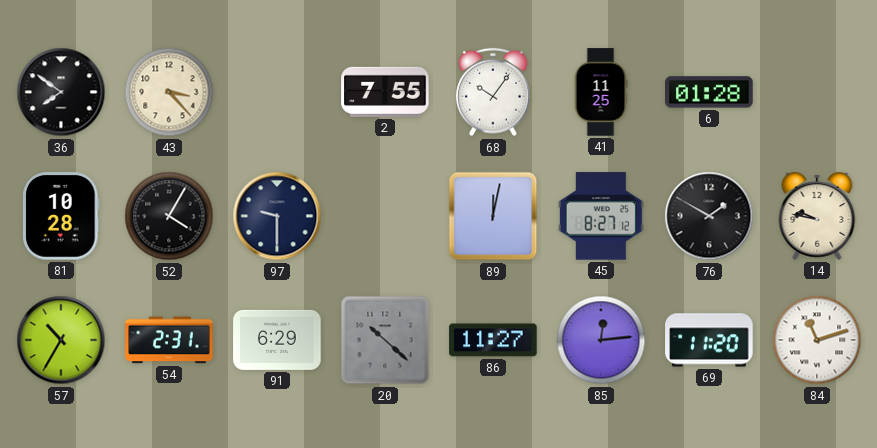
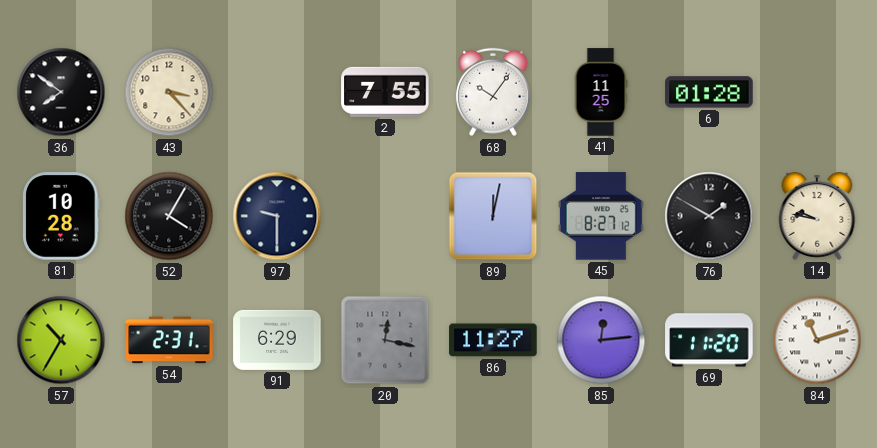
20: 10:22 -> 12:17 (385, 340)
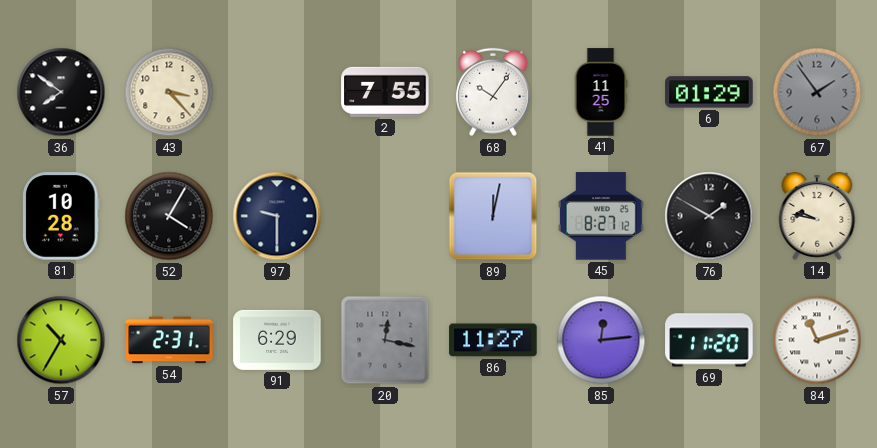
6: 01:28 -> 01:29 (709, 92)
67: none -> 1:54 (817, 92)
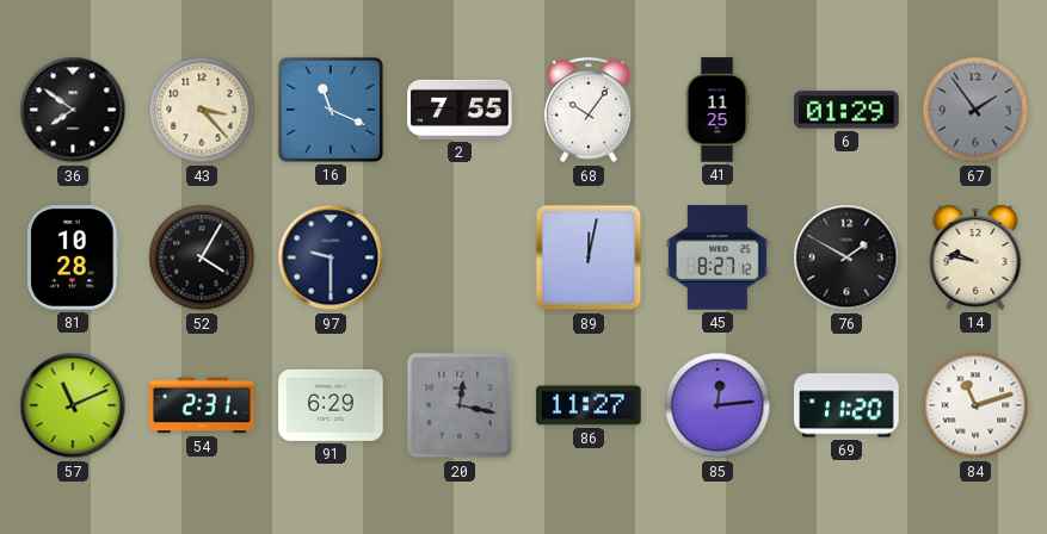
16: none -> 11:19 (331, 110)
57: 10:35 -> 11:11 (73, 405)
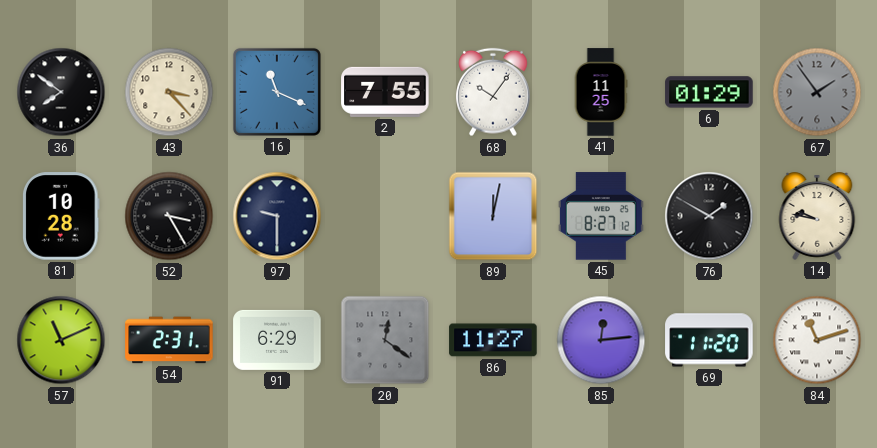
52: 4:05 -> 3:25 (169, 216)
20: 12:17 -> 12:21 (385, 340)
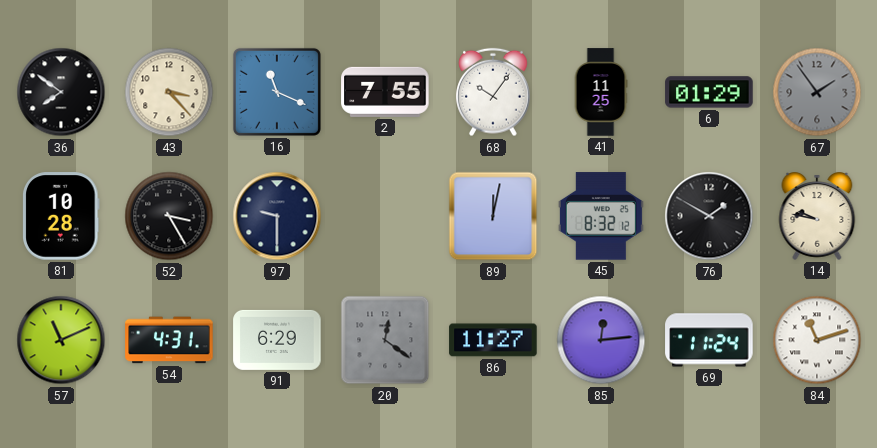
45: 8:27 -> 8:32 (601, 216)
54: 2:31 -> 4:31 (169, 340)
69: 11:20 -> 11:24 (709, 340)
